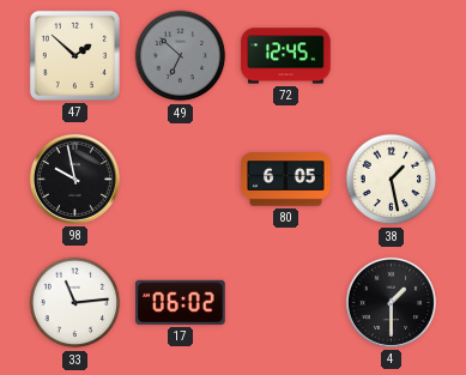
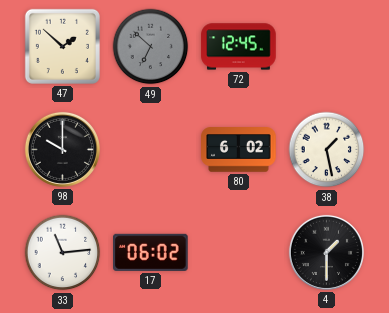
98: 9:58 -> 10:00 (62, 149)
80: 6:05 -> 6:02 (239, 150)
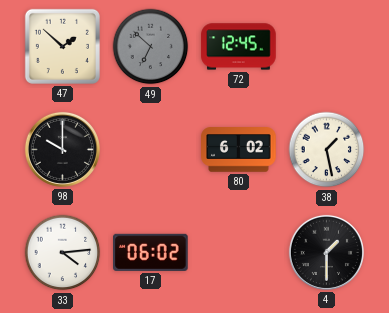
33: 11:14 -> 4:14 (63, 253)
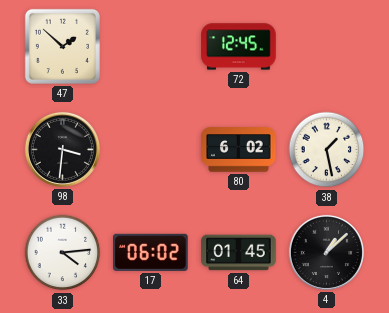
49: 6:52 -> none (151, 47)
98: 10:00 -> 3:31 (62, 149)
64: none -> 01:45 (239, 253)
4: 1:30 -> 1:08 (326, 252)
